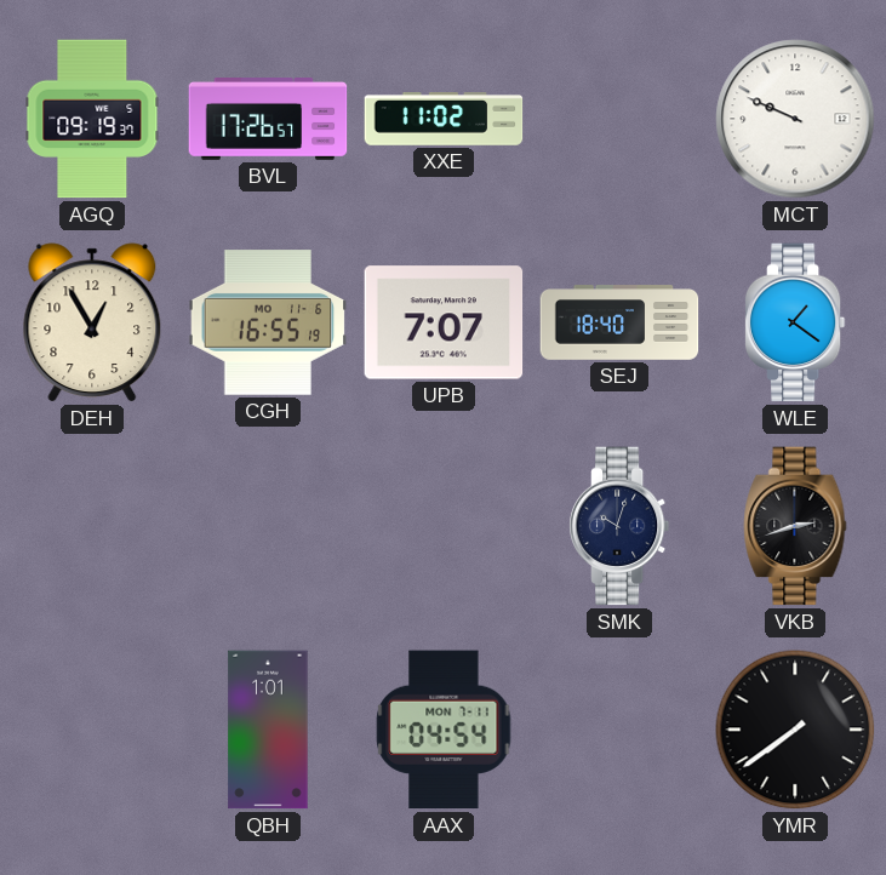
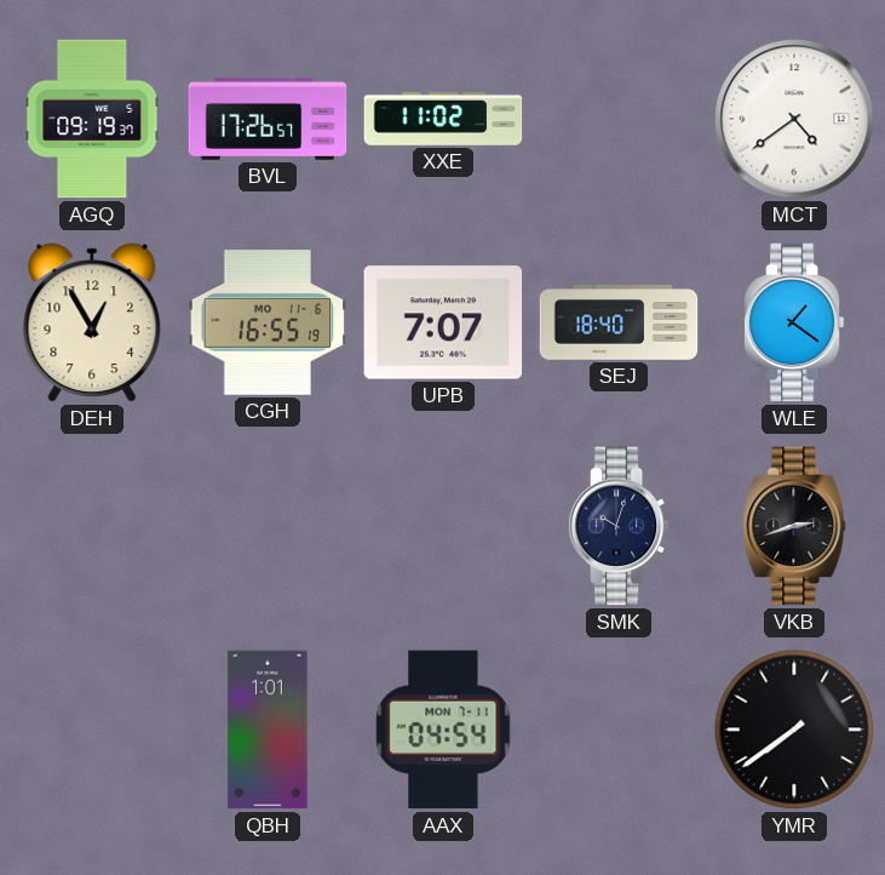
MCT: 9:49 -> 4:39 (794, 119)
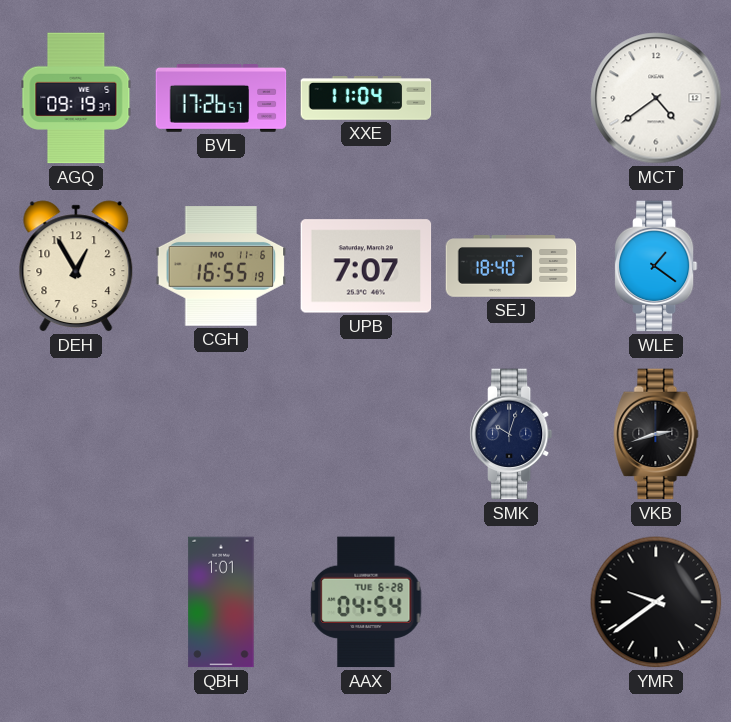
XXE: 11:02 -> 11:04 (366, 99)
AAX date: MON 7-11 -> TUE 6-28 (366, 602)
YMR: 7:39 -> 9:39 (656, 602)
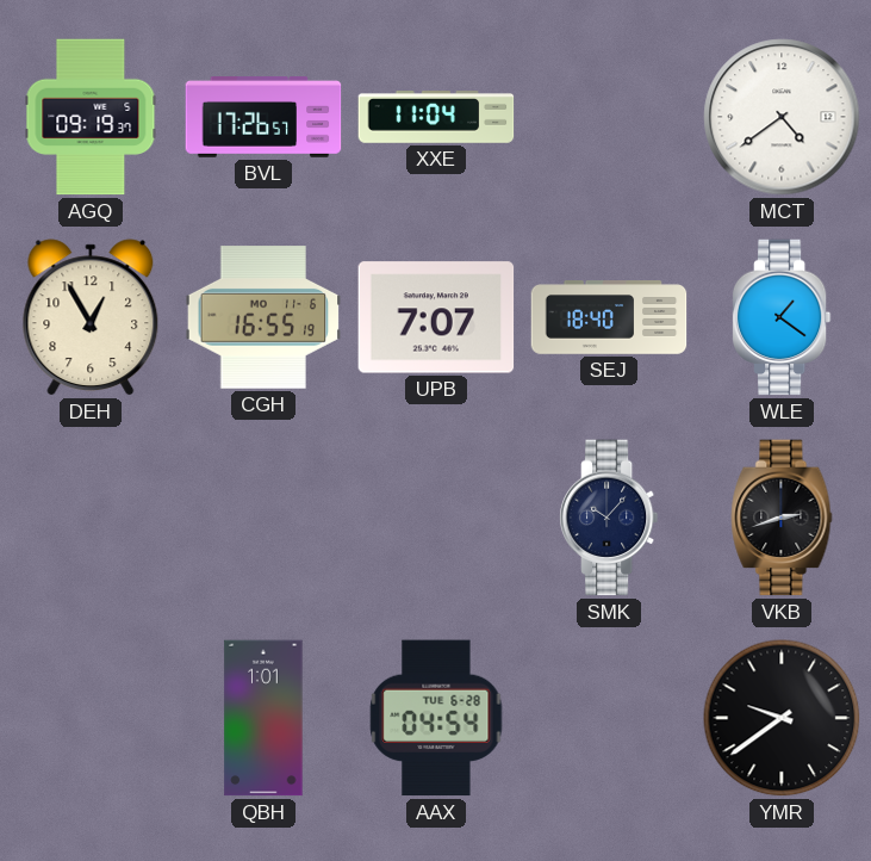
SMK: 10:03 -> 10:07 (609, 518)
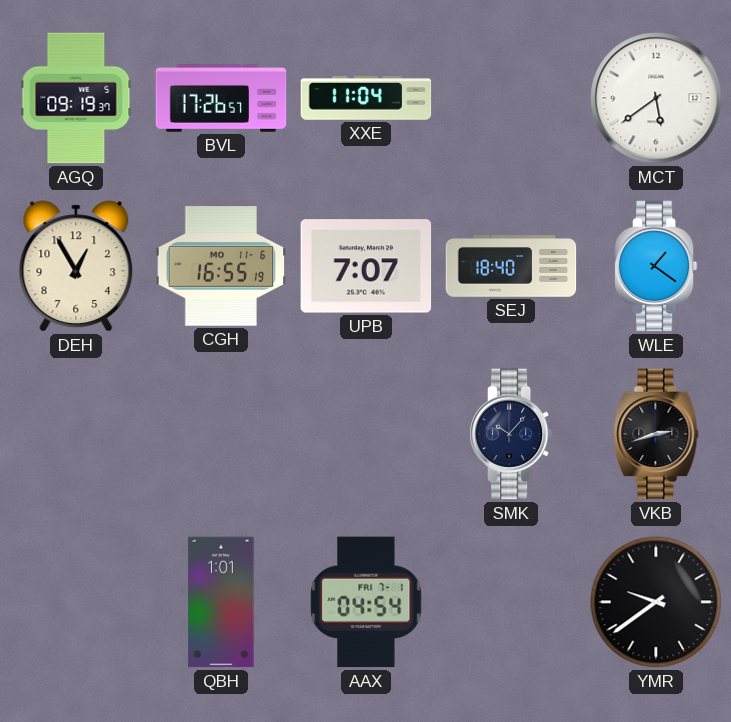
MCT: 4:39 -> 5:39 (656, 98)
AAX date: TUE 6-28 -> FRI 7-1 (366, 602)
